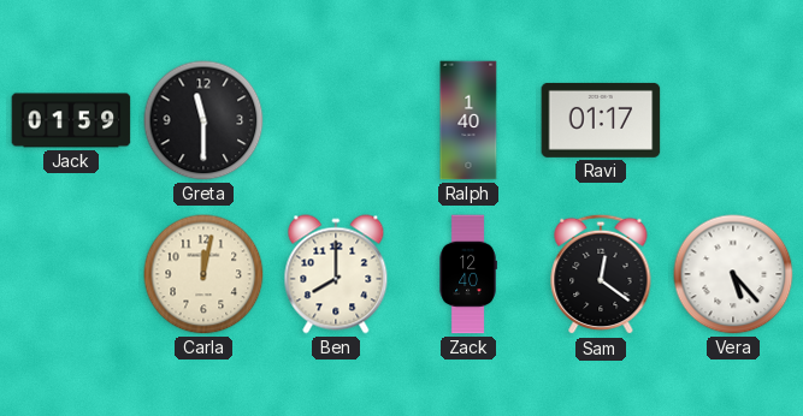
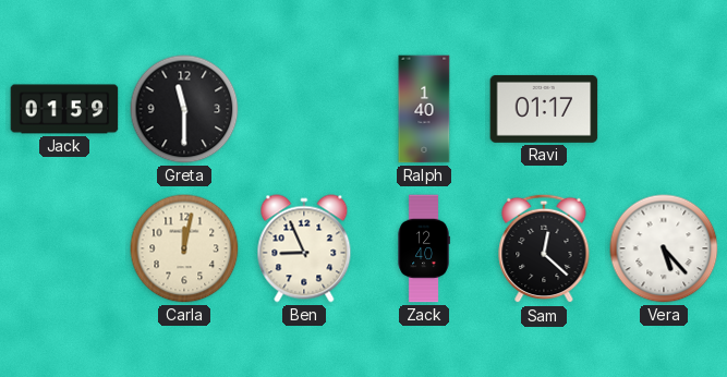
Ben: 8:00 -> 8:56 (304, 248)
Sam: 12:21 -> 12:22 (544, 248)
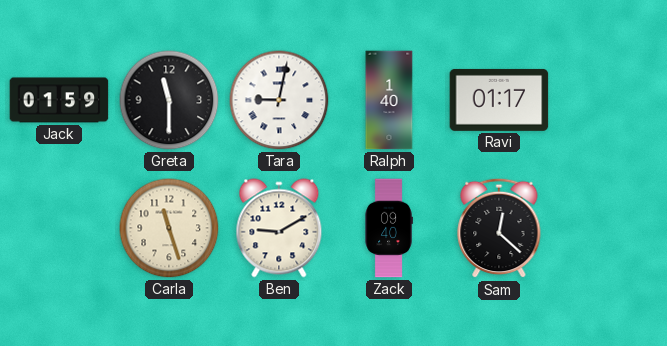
Tara: none -> 9:02 (279, 100)
Carla: 12:02 -> 11:27 (169, 228)
Ben: 8:56 -> 9:10 (279, 228)
Zack: 12:40 -> 09:40 (389, 228)
Vera: 5:23 -> none (664, 248)
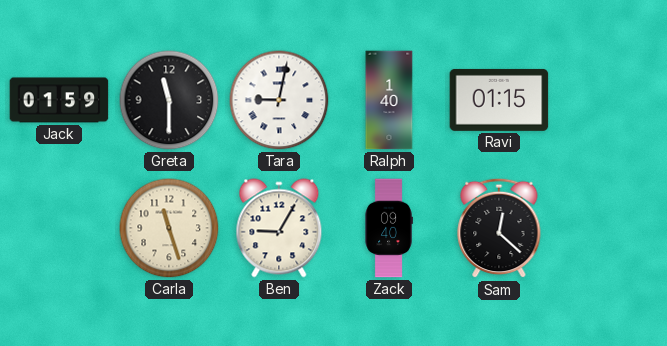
Ravi: 01:17 -> 01:15 (499, 100)
Ben: 9:10 -> 9:05 (279, 228)
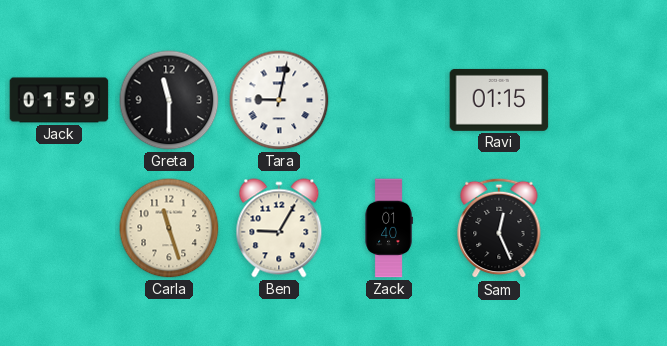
Ralph: 1:40 -> none (389, 100)
Zack: 09:40 -> 01:40 (389, 228)
Sam: 12:22 -> 12:26 (499, 228)
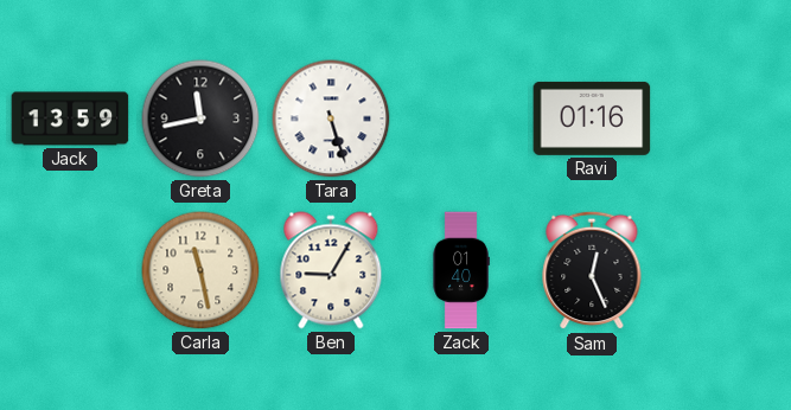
Jack: 01:59 -> 13:59 (70, 118)
Greta: 11:30 -> 11:43 (200, 118)
Tara: 9:02 -> 5:27 (331, 118)
Ravi: 01:15 -> 01:16 (592, 118)
Carla: 11:27 -> 11:28 (200, 270)
